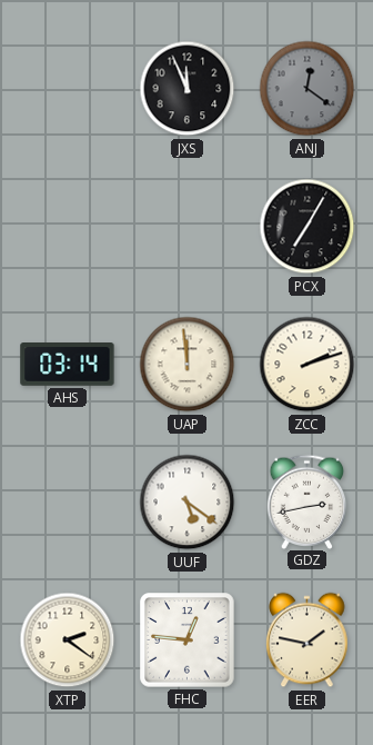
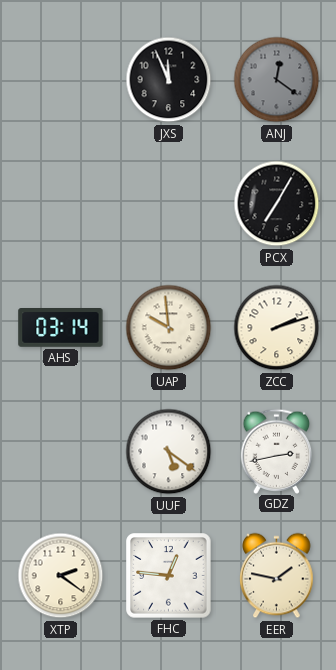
UAP: 11:59 -> 9:59 (169, 328)
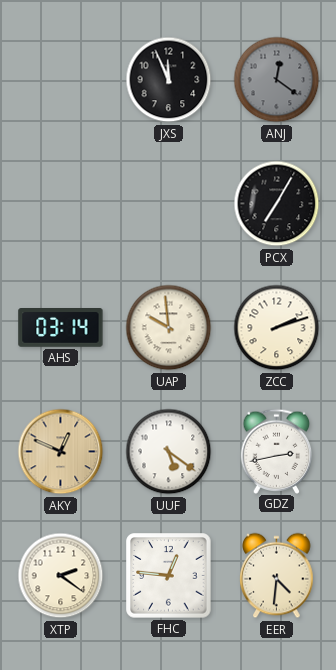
AKY: none -> 12:49 (61, 452)
EER: 1:47 -> 4:31 (277, 576)
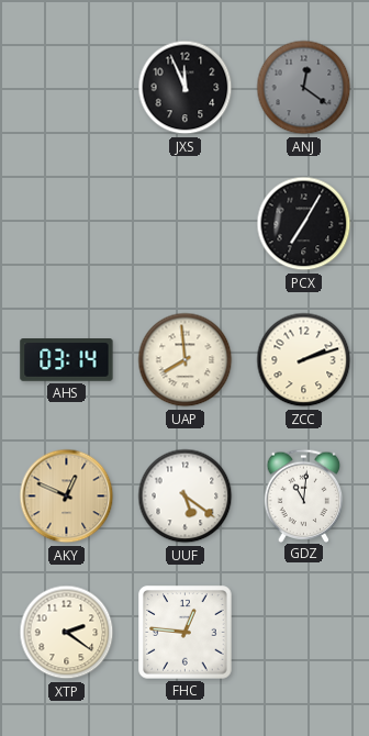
UAP: 9:59 -> 7:59 (186, 360)
GDZ: 2:43 -> 11:01 (304, 495)
EER: 4:31 -> none (277, 576)
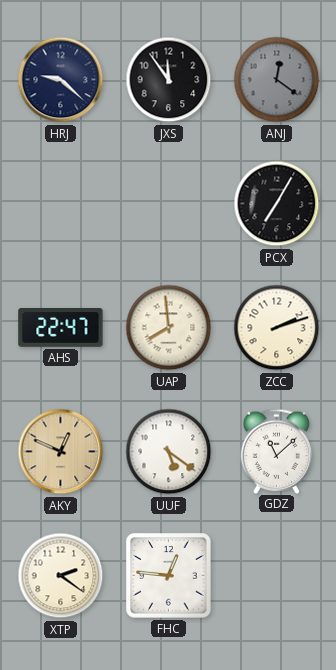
HRJ: none -> 9:22 (61, 80)
JXS: 11:56 -> 11:54 (169, 80)
AHS: 03:14 -> 22:47 (61, 328)
GDZ: 11:01 -> 11:08 (277, 451)
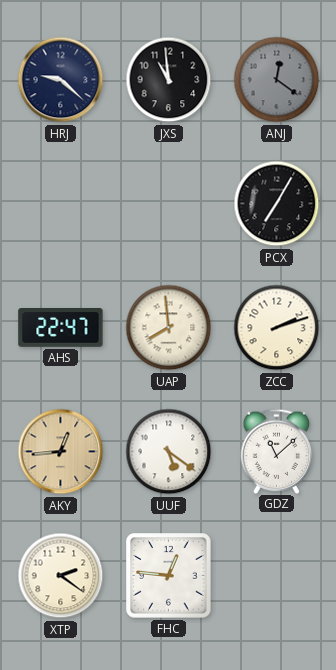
JXS: 11:54 -> 10:59 (169, 80)
AKY: 12:49 -> 12:44 (61, 452)
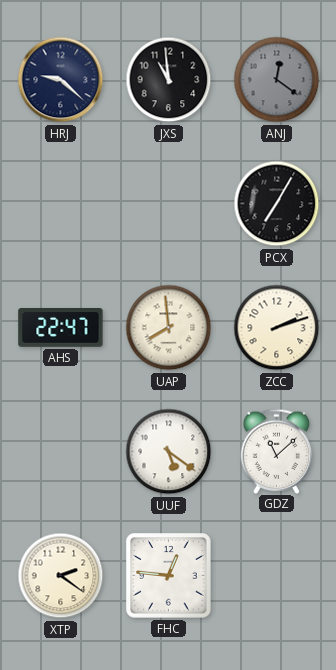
AKY: 12:44 -> none (61, 452)
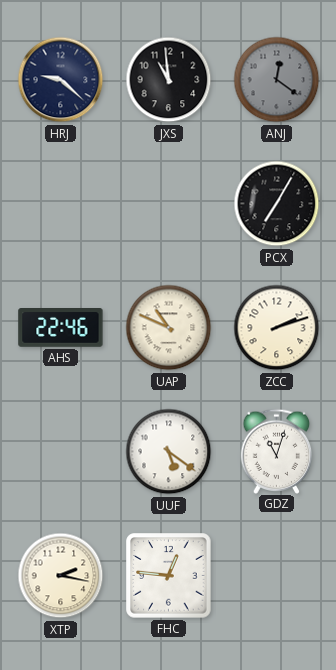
AHS: 22:47 -> 22:46 (61, 328)
UAP: 7:59 -> 10:49 (169, 328)
GDZ: 11:08 -> 11:03 (277, 451)
XTP: 2:21 -> 2:17 (61, 576)
